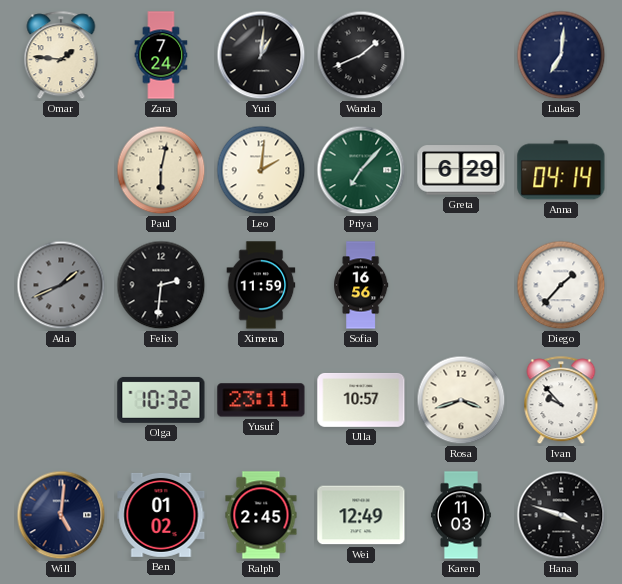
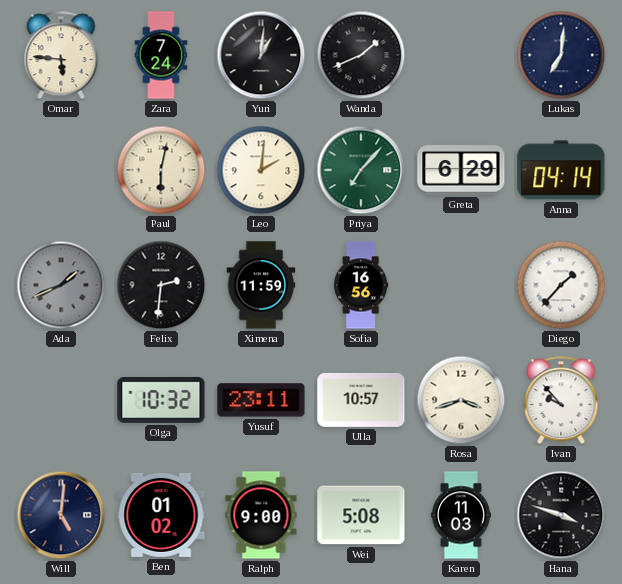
Omar: 1:46 -> 5:46 (61, 56)
Ralph: 2:45 -> 9:00 (261, 515)
Wei: 12:49 -> 5:08 (361, 515)
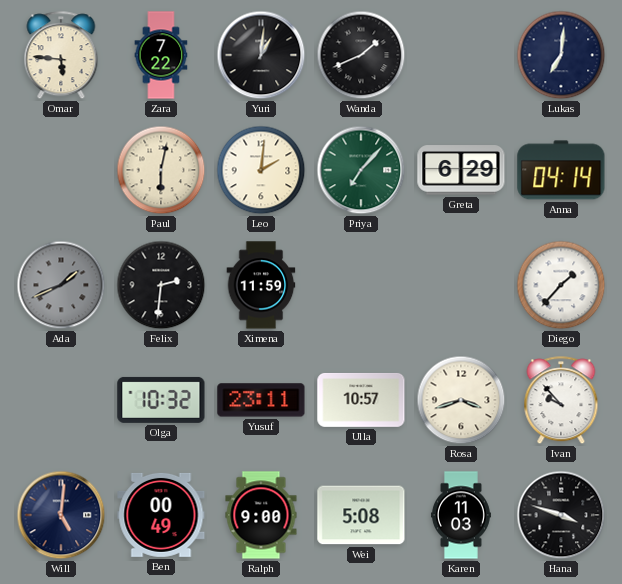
Zara: 7:24 -> 7:22 (161, 55)
Sofia: 16:56 -> none (361, 285)
Ben: 01:02 -> 00:49 (161, 515)
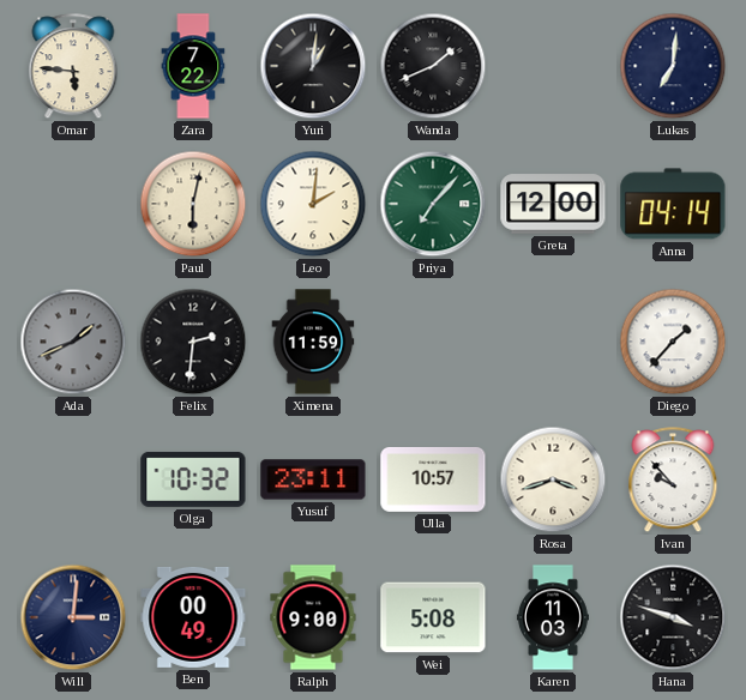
Greta: 6:29 -> 12:00 (553, 204)
Will: 5:01 -> 3:01 (73, 617)
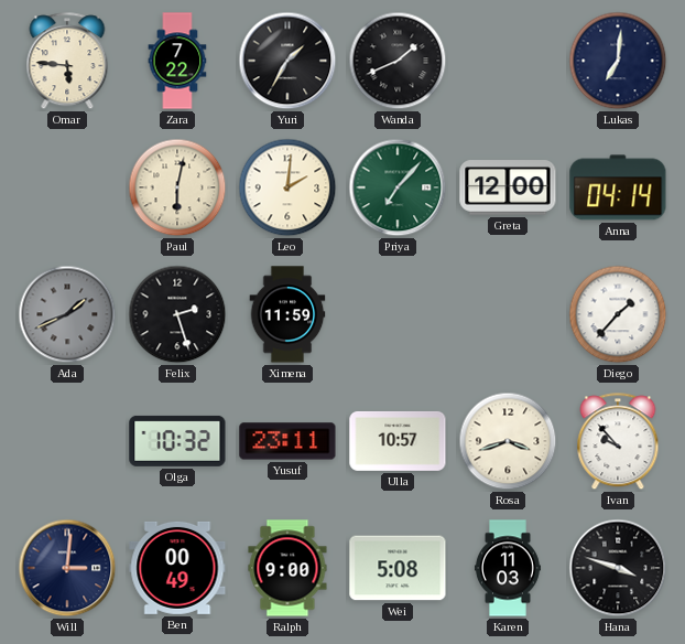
Yuri: 1:01 -> 1:35 (287, 61)
Felix: 2:31 -> 2:27 (177, 314)
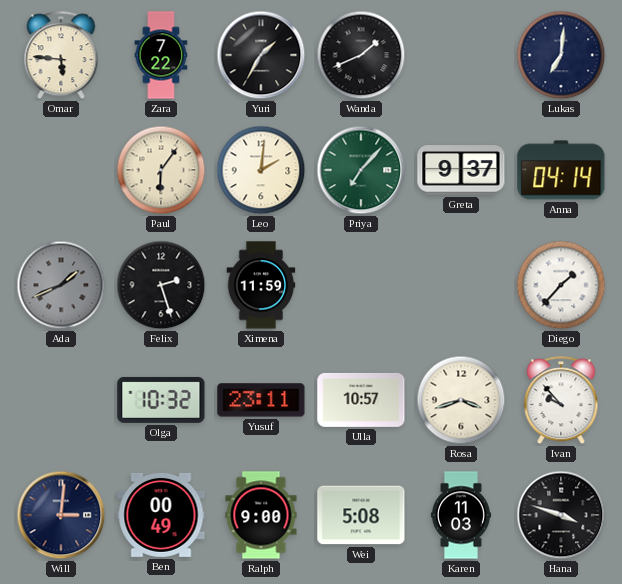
Paul: 6:02 -> 6:06 (161, 170)
Greta: 12:00 -> 9:37 (461, 170)
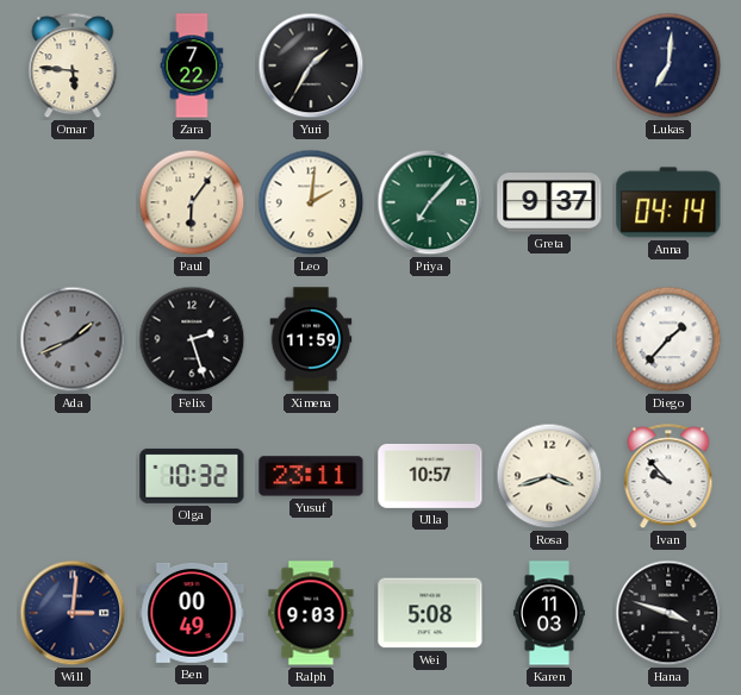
Wanda: 1:41 -> none (361, 55)
Ralph: 9:00 -> 9:03 (311, 613)
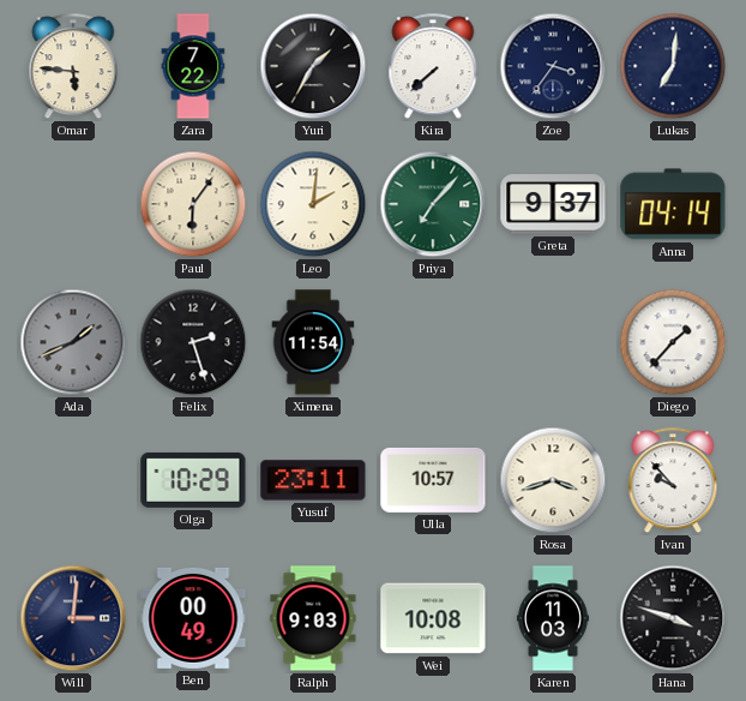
Kira: none -> 7:38 (433, 67)
Zoe: none -> 3:36 (553, 66)
Ximena: 11:59 -> 11:54 (313, 342)
Olga: 10:32 -> 10:29 (193, 480)
Wei: 5:08 -> 10:08 (433, 618)
